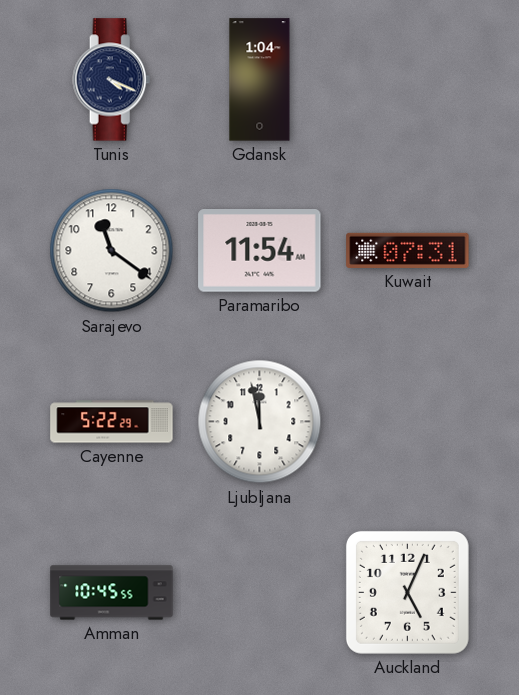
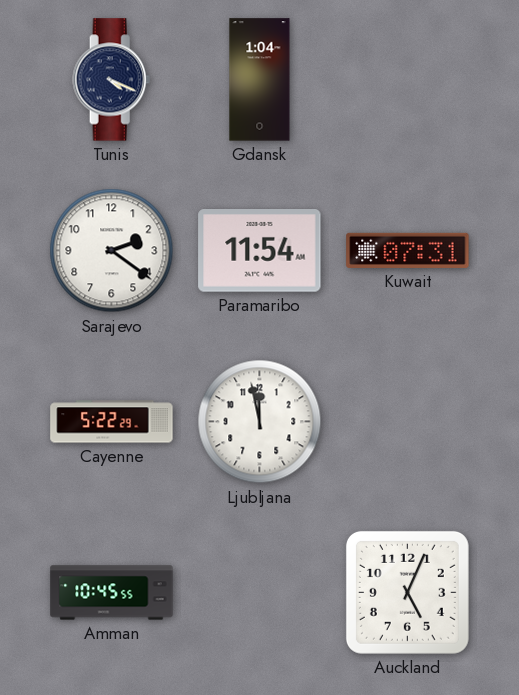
Sarajevo: 11:21 -> 2:21 (112, 251)
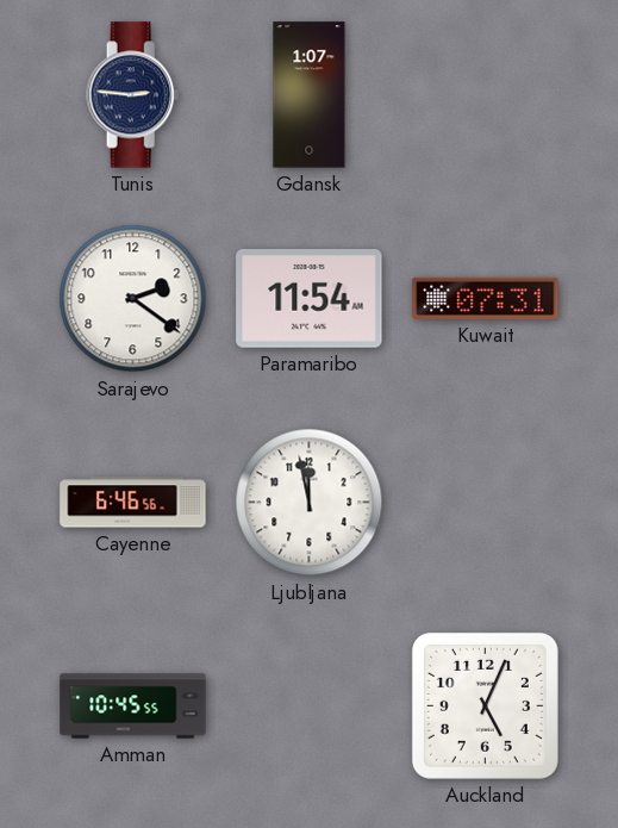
Tunis: 4:19 -> 2:46 (133, 95)
Gdansk: 1:04 -> 1:07 (310, 95)
Cayenne: 5:22 -> 6:46 (133, 503)
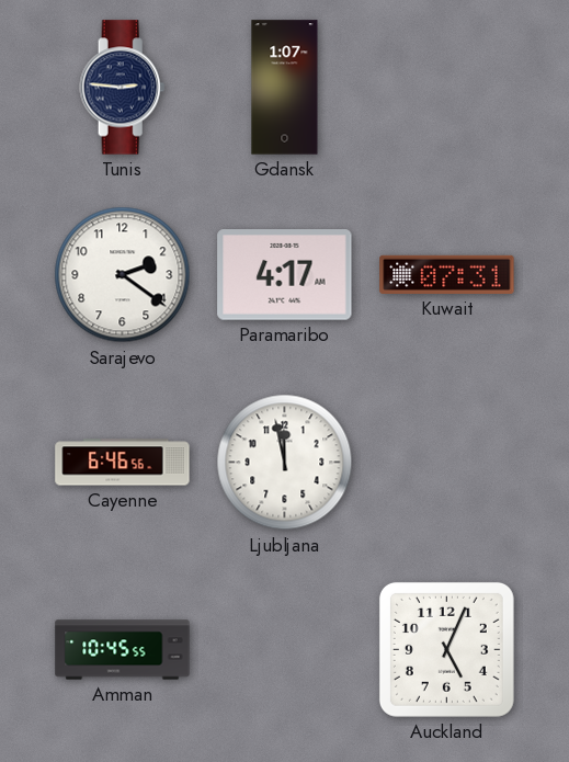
Paramaribo: 11:54 -> 4:17 (285, 275)
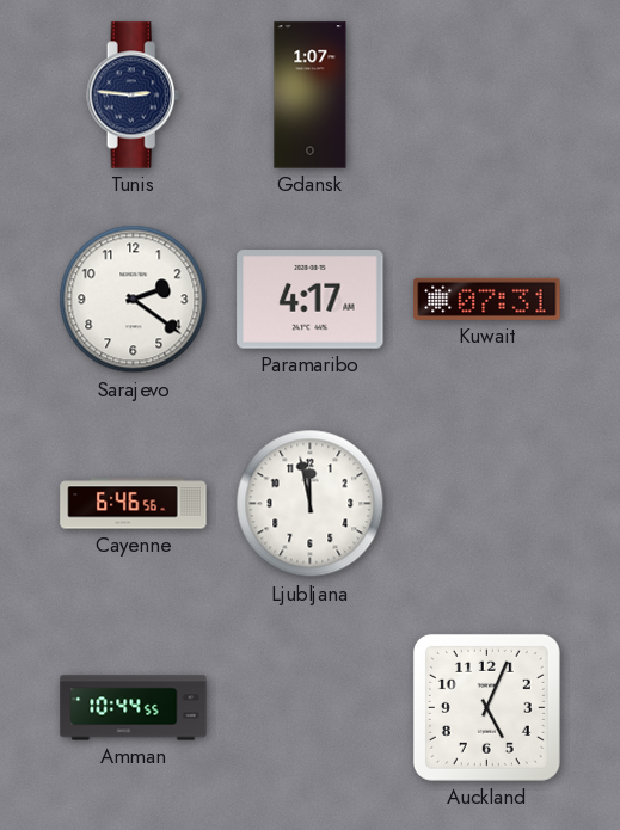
Amman: 10:45 -> 10:44 (134, 708)
